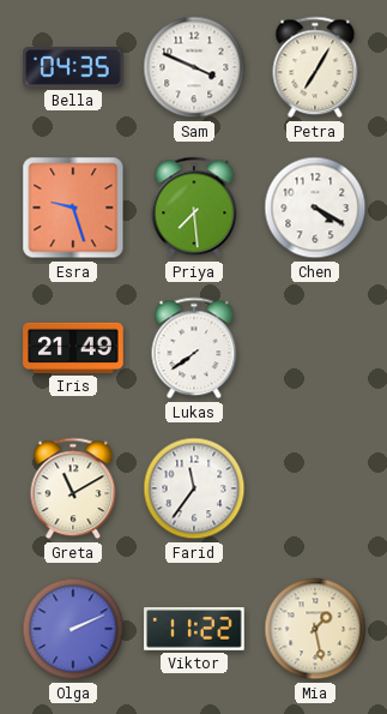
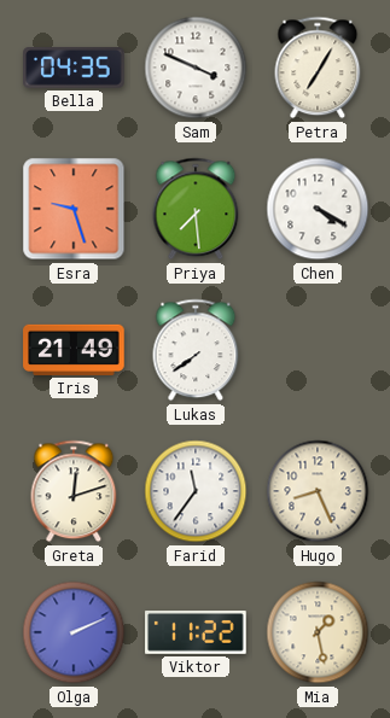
Greta: 11:10 -> 12:12 (74, 491)
Hugo: none -> 8:26 (318, 491)
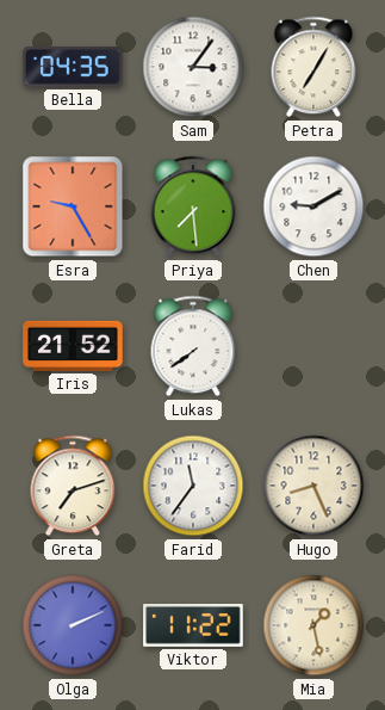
Sam: 3:49 -> 3:06 (193, 67)
Esra: 9:27 -> 9:25 (73, 206)
Chen: 4:20 -> 9:10 (313, 206)
Iris: 21:49 -> 21:52 (73, 346)
Greta: 12:12 -> 7:12 (73, 486)
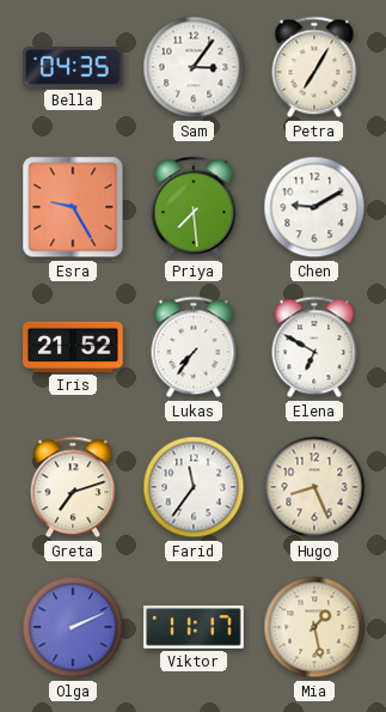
Lukas: 7:39 -> 7:36 (194, 347)
Elena: none -> 6:50 (314, 347)
Viktor: 11:22 -> 11:17 (194, 628)
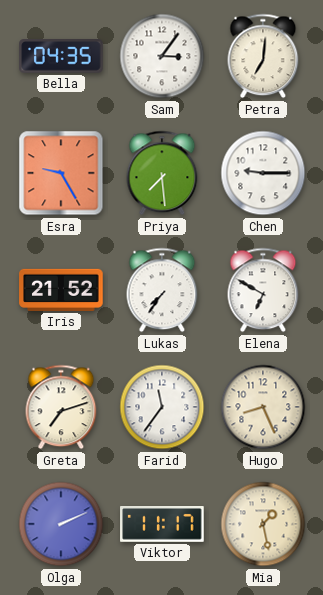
Petra: 7:05 -> 7:01 (263, 56)
Chen: 9:10 -> 9:15 (263, 173)
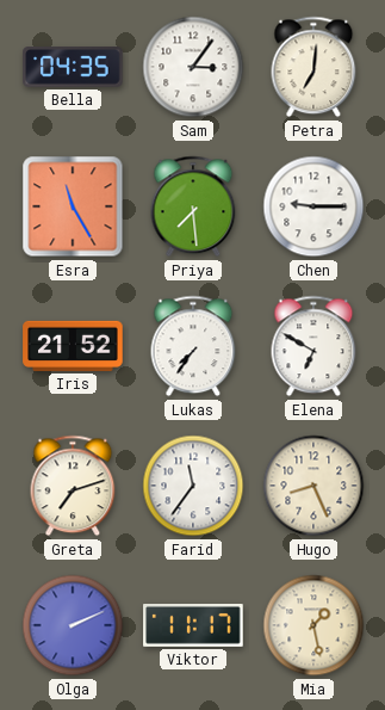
Esra: 9:25 -> 11:25 (73, 206)
